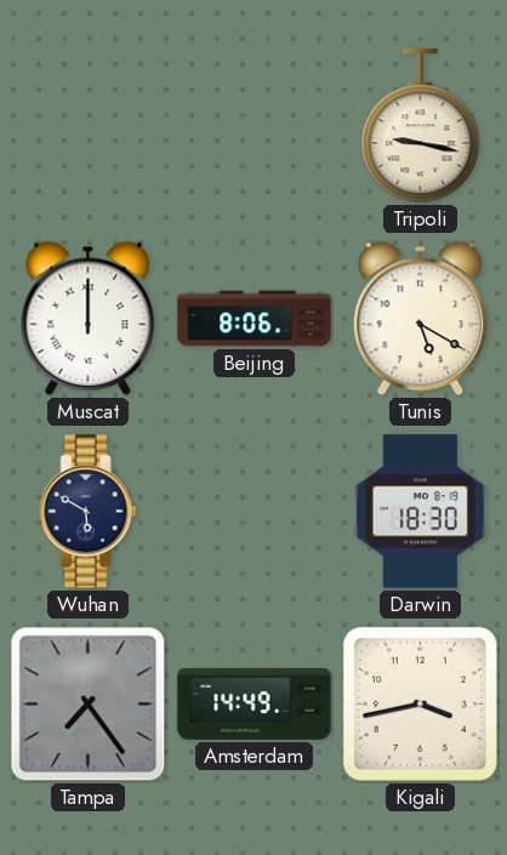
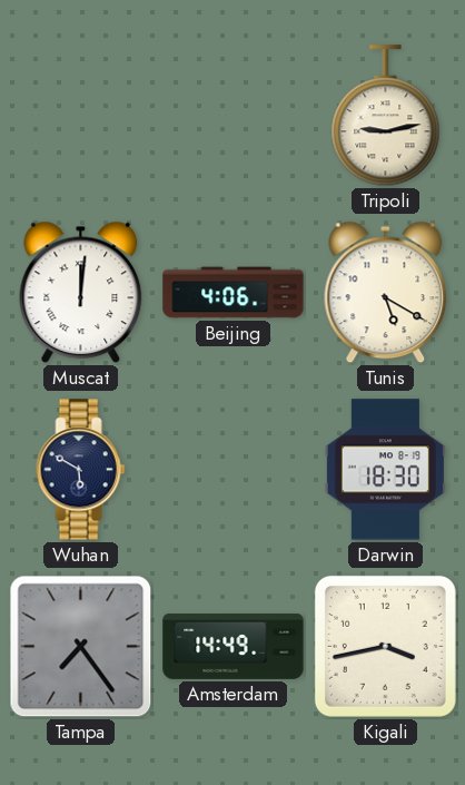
Tripoli: 9:17 -> 9:13 (386, 116)
Muscat: 12:00 -> 12:01 (81, 293)
Beijing: 8:06 -> 4:06 (234, 293)
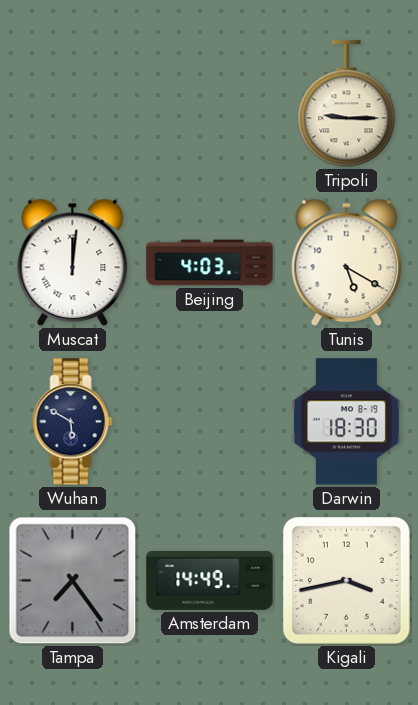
Tripoli: 9:13 -> 9:15 (347, 104)
Beijing: 4:06 -> 4:03 (210, 263)
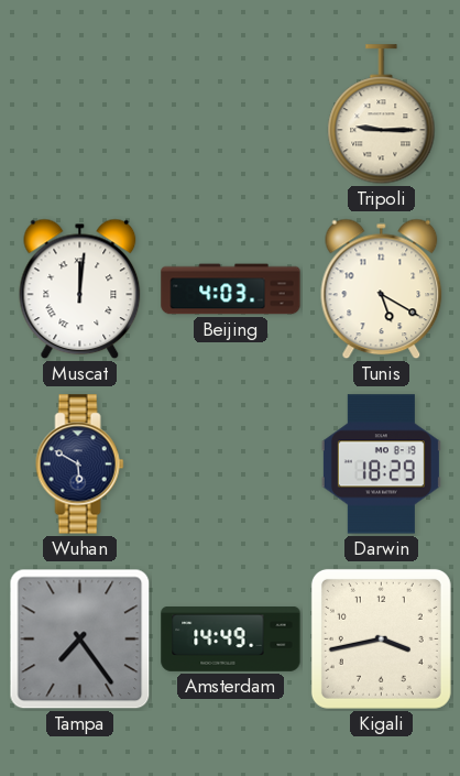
Darwin: 18:30 -> 18:29 (381, 464)
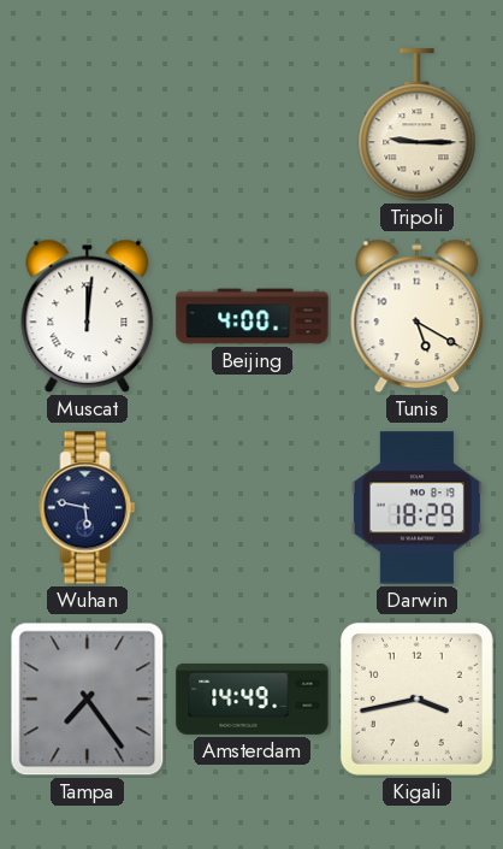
Beijing: 4:03 -> 4:00 (253, 317)
Wuhan: 5:50 -> 5:47 (88, 508)
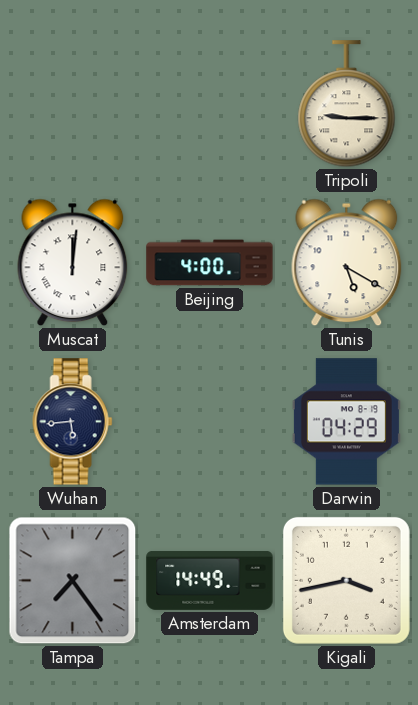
Wuhan: 5:47 -> 5:44 (73, 422)
Darwin: 18:29 -> 04:29 (346, 422)
